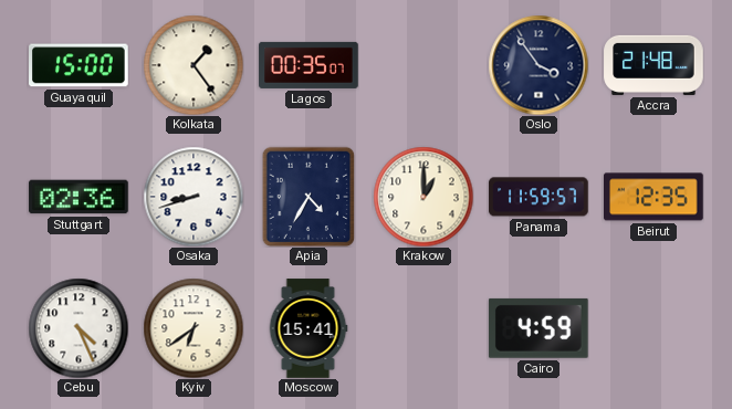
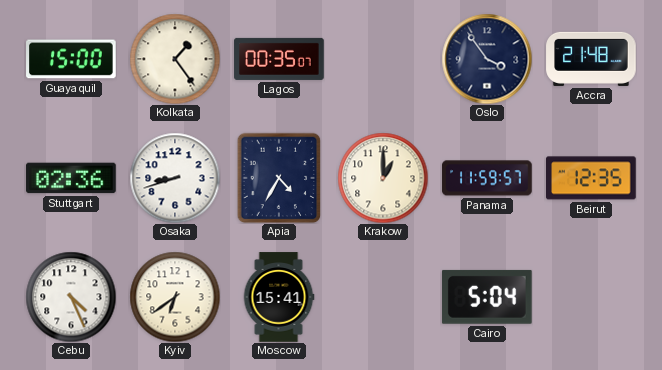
Cairo: 4:59 -> 5:04 (487, 297)
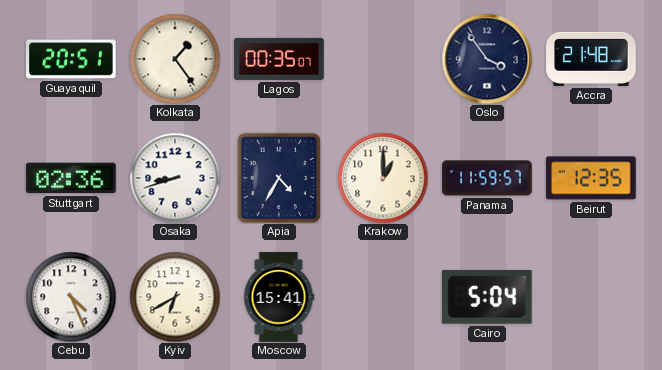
Guayaquil: 15:00 -> 20:51 (71, 59)
Kyiv: 6:39 -> 6:40 (175, 297)
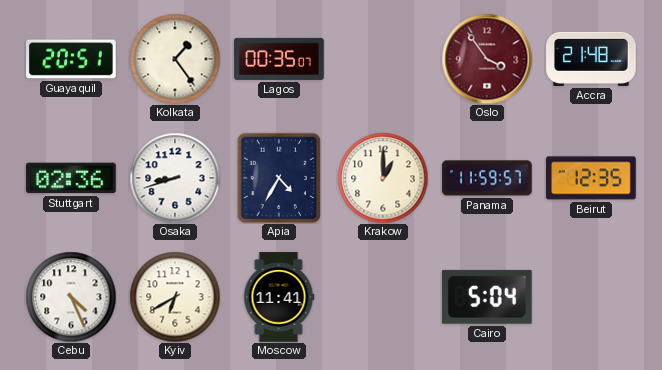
Oslo dial: navy -> burgundy (487, 59)
Moscow: 15:41 -> 11:41 (279, 297)
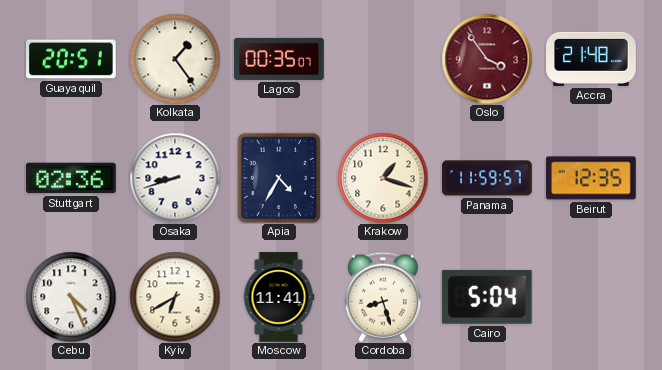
Krakow: 1:00 -> 1:18 (383, 178)
Cordoba: none -> 8:27 (383, 297)
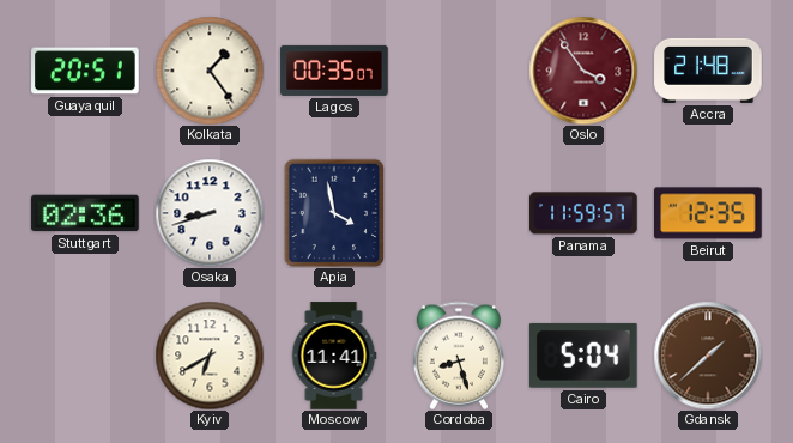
Apia: 4:35 -> 3:58 (334, 213)
Krakow: 1:18 -> none (383, 178)
Cebu: 4:26 -> none (71, 297)
Gdansk: none -> 1:38 (708, 356)
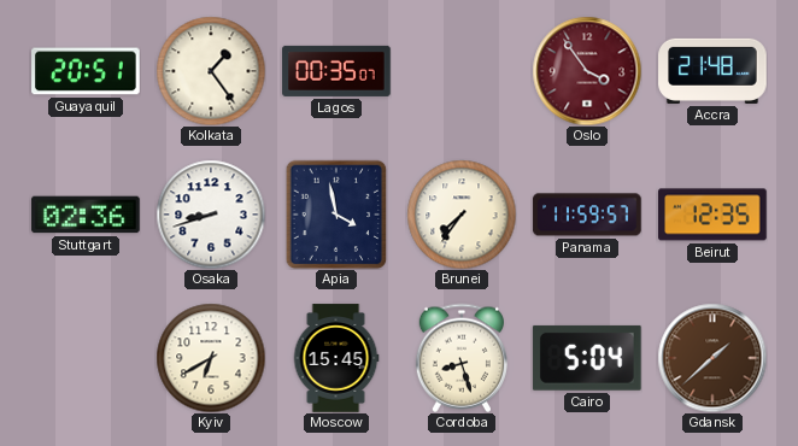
Brunei: none -> 7:36 (462, 215)
Moscow: 11:41 -> 15:45 (336, 358)
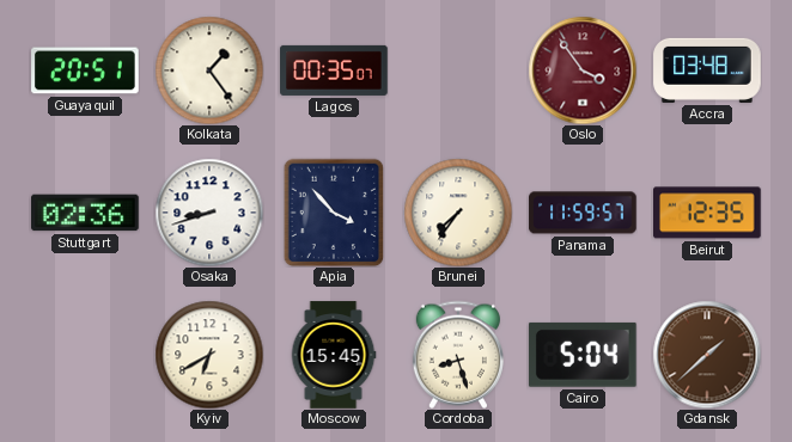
Accra: 21:48 -> 03:48 (707, 70)
Apia: 3:58 -> 3:53 (334, 213)
